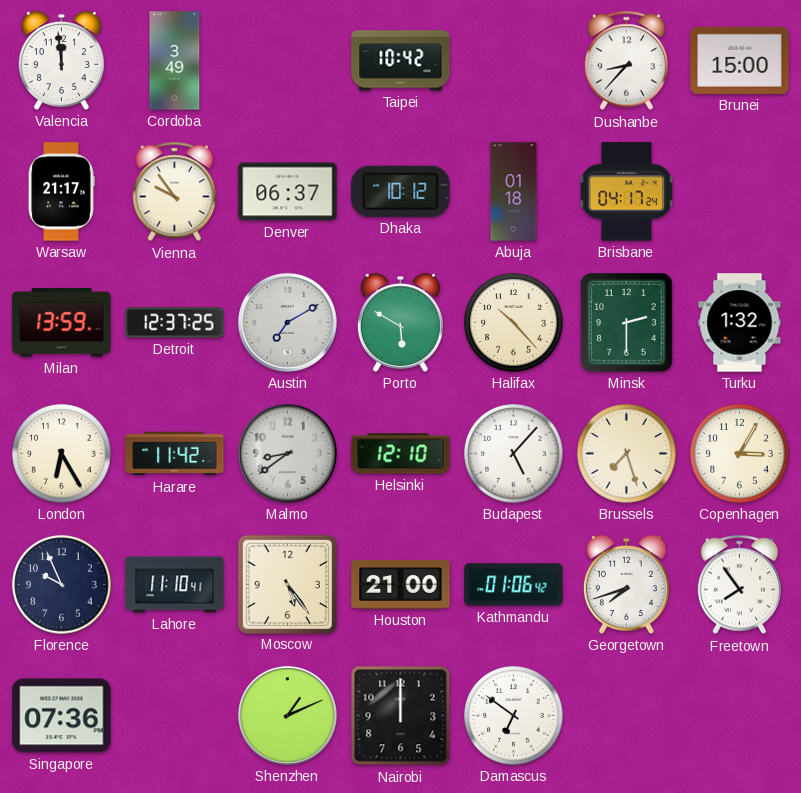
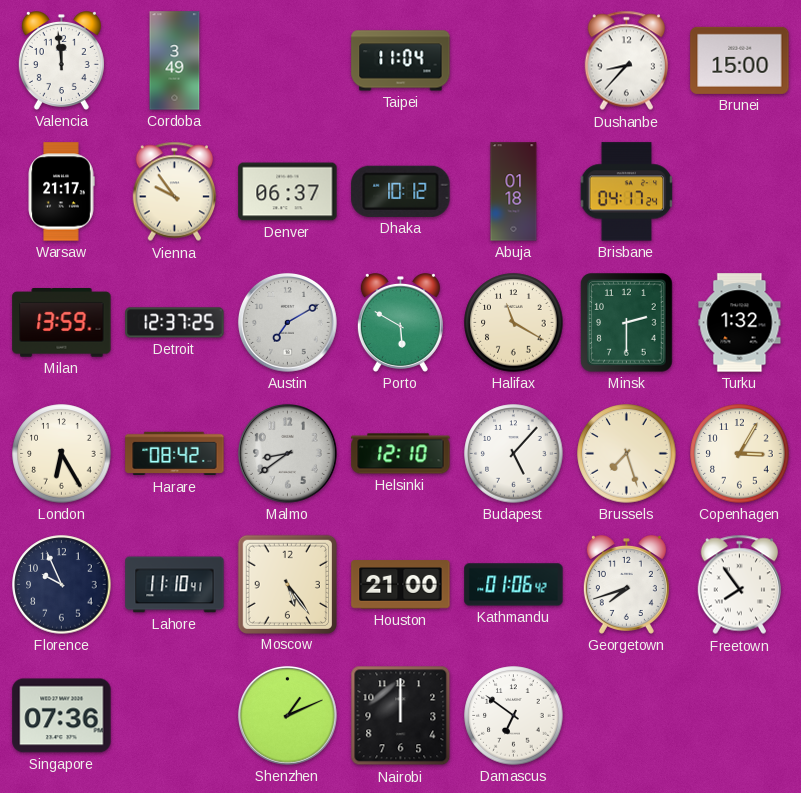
Taipei: 10:42 -> 11:04 (401, 61)
Halifax: 10:23 -> 11:20 (514, 323)
Harare: 11:42 -> 08:42 (175, 454)
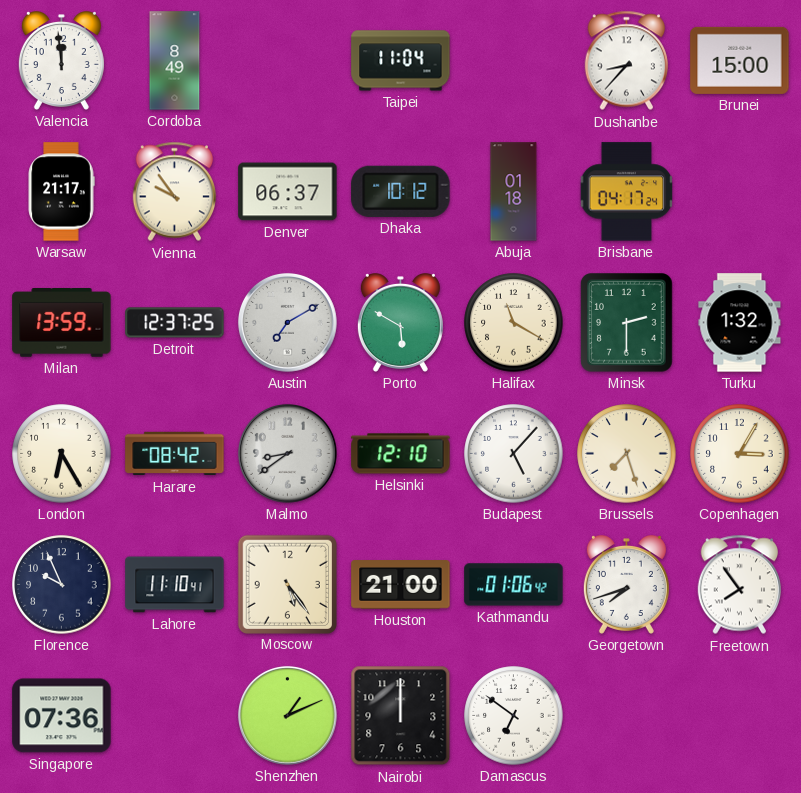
Cordoba: 3:49 -> 8:49 (175, 61)
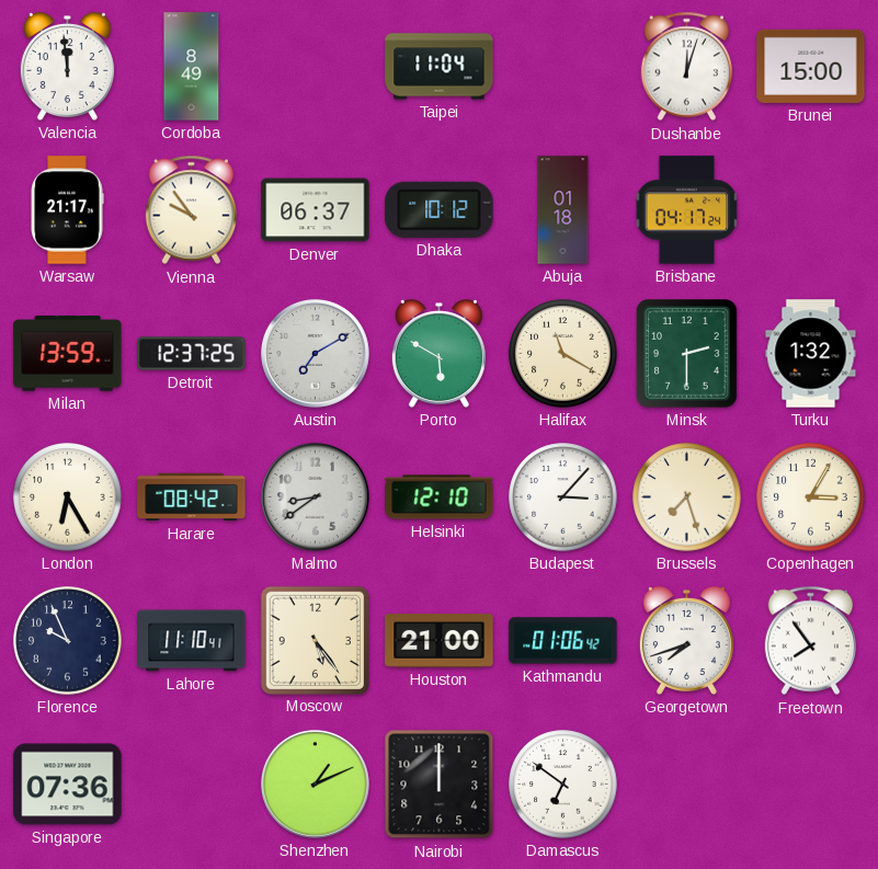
Dushanbe: 8:37 -> 12:03 (687, 67)
Budapest: 5:07 -> 3:07 (563, 498)
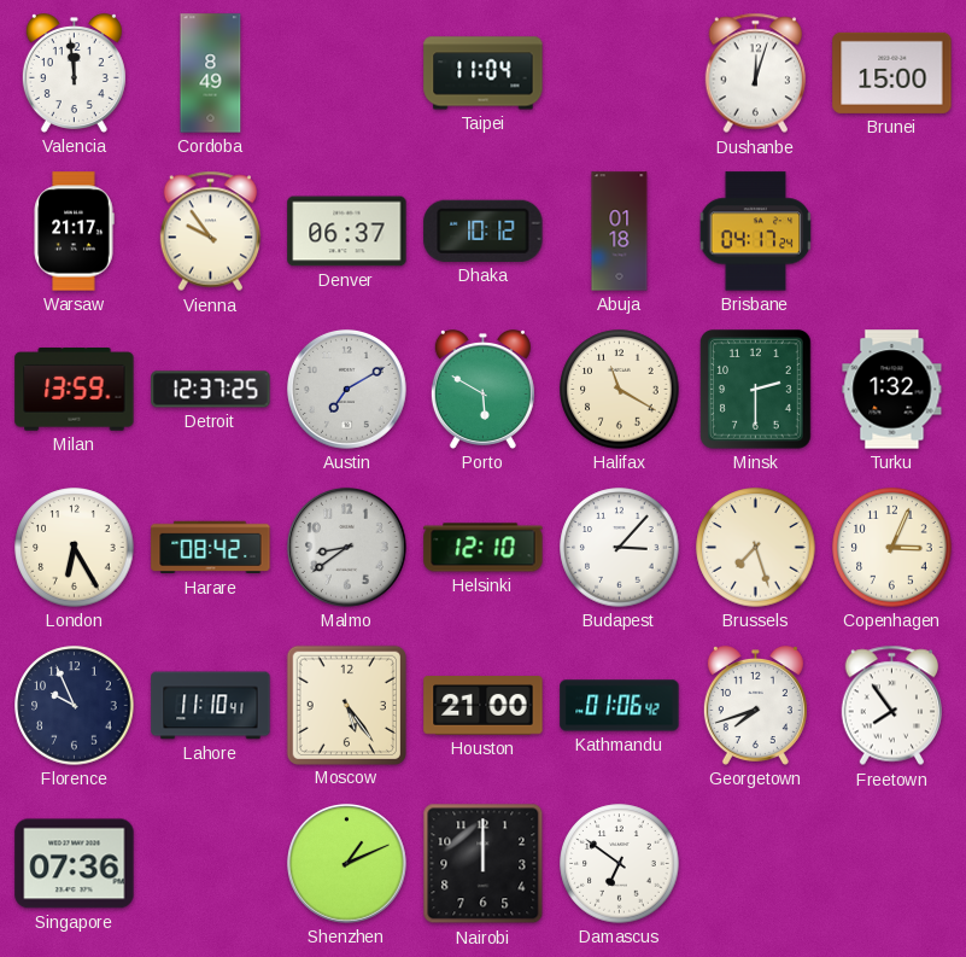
Copenhagen: 3:05 -> 3:04 (892, 548)
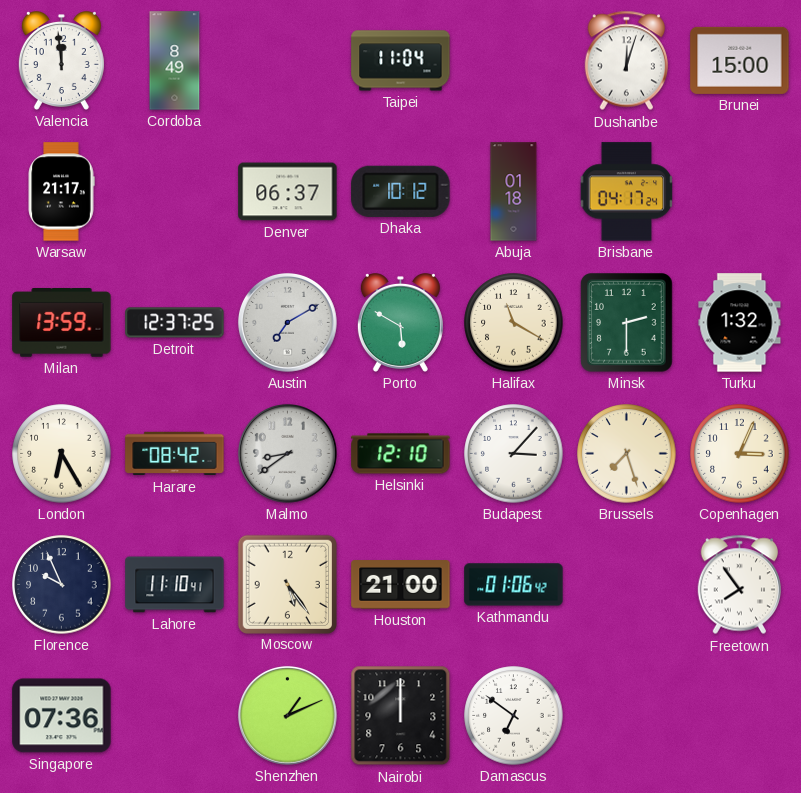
Vienna: 9:54 -> none (211, 232)
Georgetown: 7:42 -> none (755, 706)
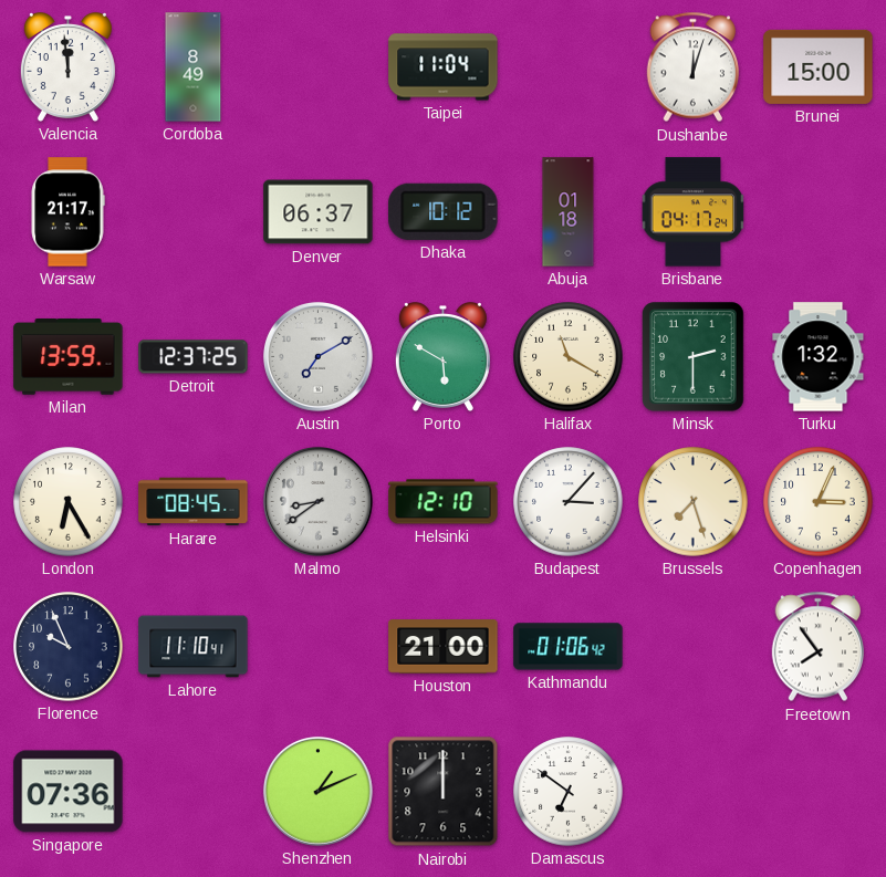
Harare: 08:42 -> 08:45 (194, 502)
Moscow: 5:24 -> none (287, 584)
